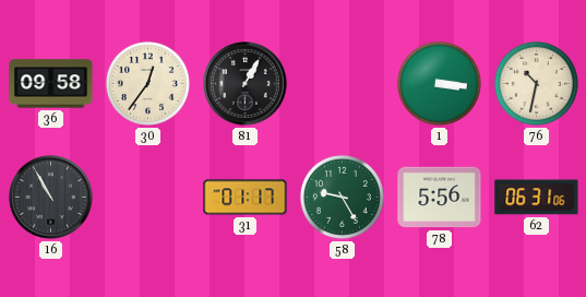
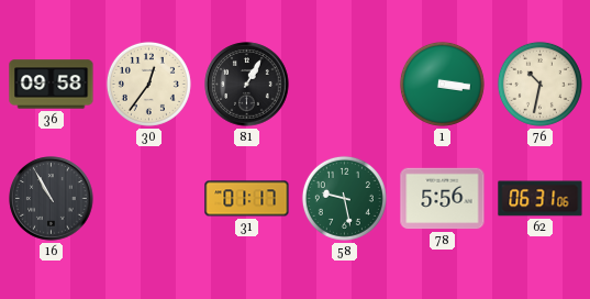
58: 9:25 -> 9:28 (344, 198)
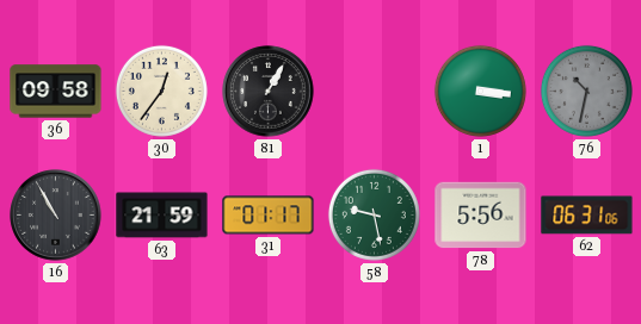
76 dial: cream -> grey (586, 91)
63: none -> 21:59 (162, 216)
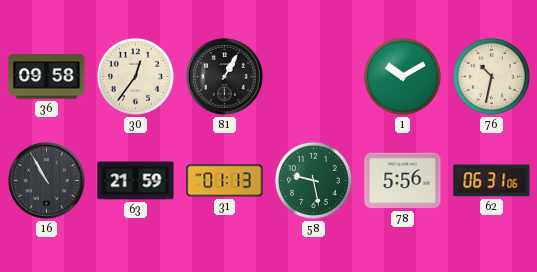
1: 3:16 -> 10:10 (402, 76)
76 dial: grey -> cream (491, 76)
31: 01:17 -> 01:13 (225, 181)
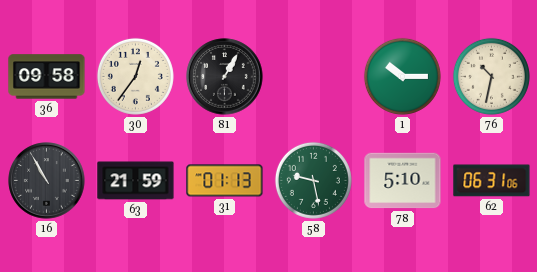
1: 10:10 -> 10:15 (402, 76)
78: 5:56 -> 5:10 (403, 181)
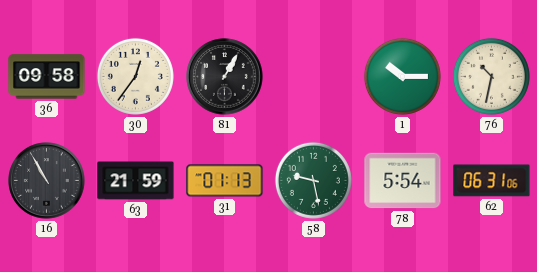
78: 5:10 -> 5:54 (403, 181)
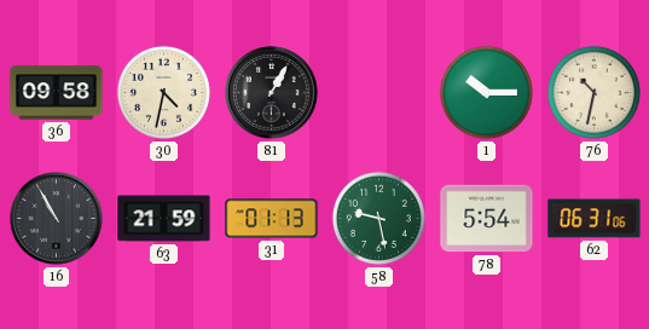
30: 12:36 -> 4:32 (163, 92)
